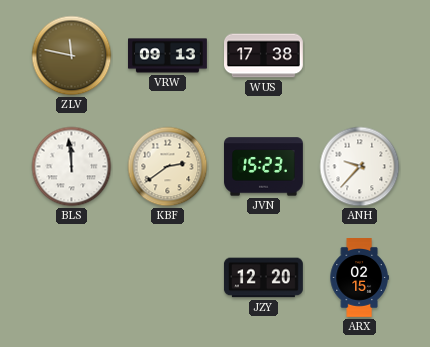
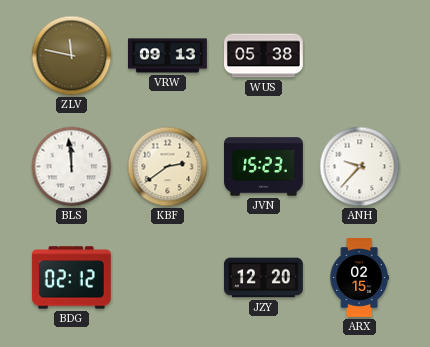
WUS: 17:38 -> 05:38 (264, 56)
BDG: none -> 02:12 (71, 278)
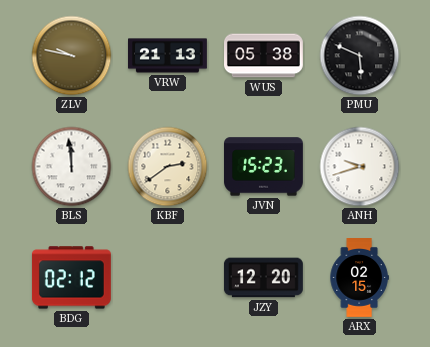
ZLV: 11:47 -> 9:47 (72, 56)
VRW: 09:13 -> 21:13 (168, 56)
PMU: none -> 5:49 (360, 56)
ANH: 9:37 -> 9:42 (360, 167)
